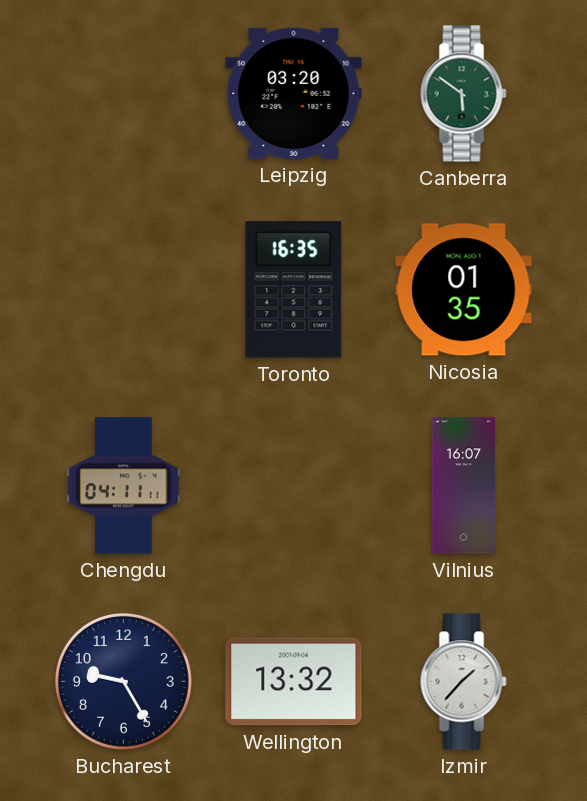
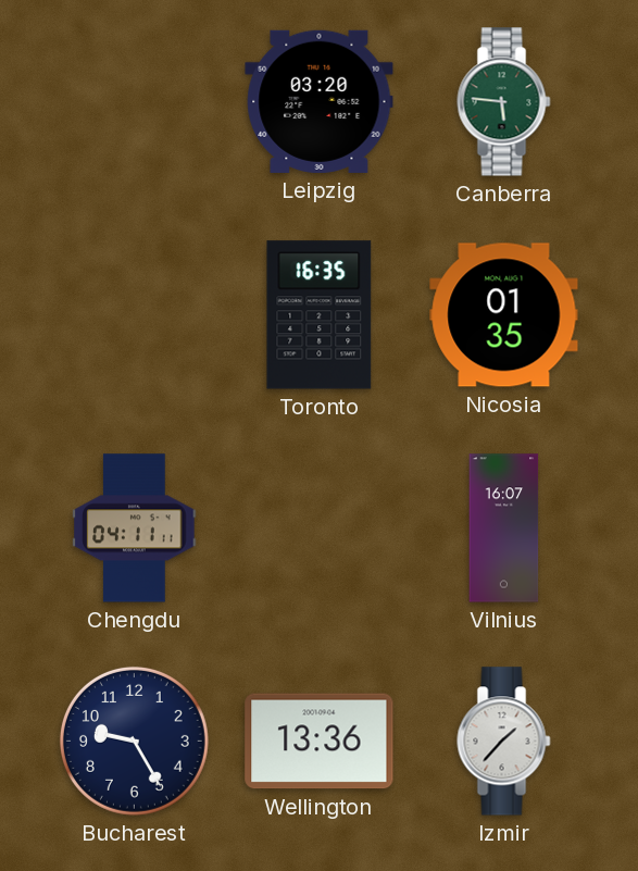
Canberra: 5:51 -> 5:46 (504, 102)
Wellington: 13:32 -> 13:36 (320, 742)
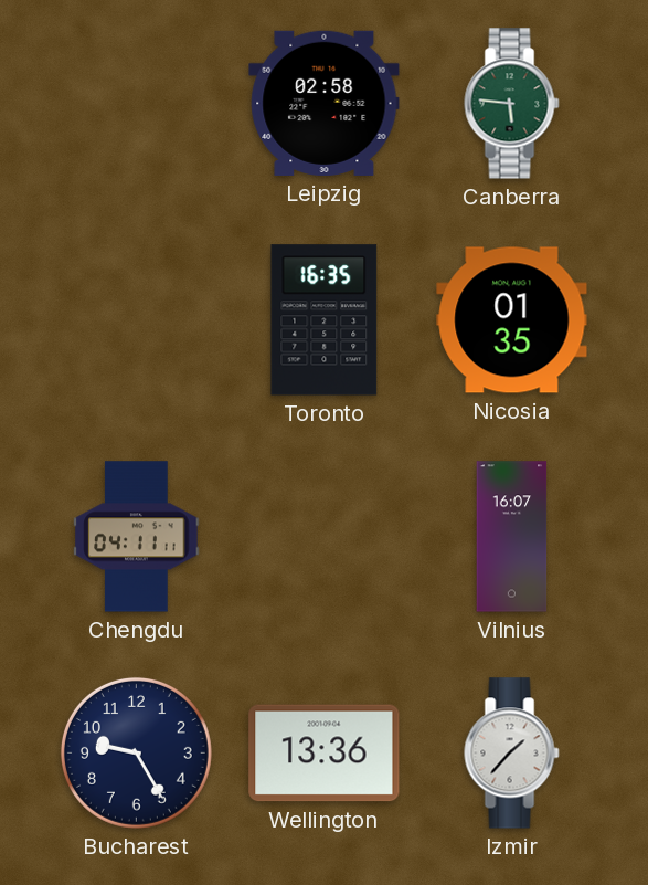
Leipzig: 03:20 -> 02:58 (325, 103)
